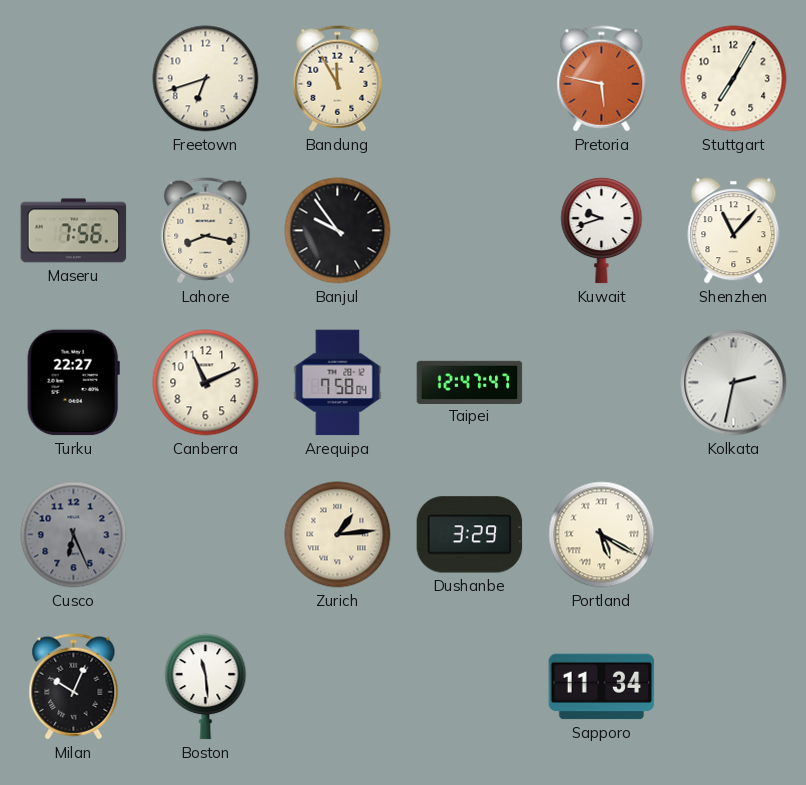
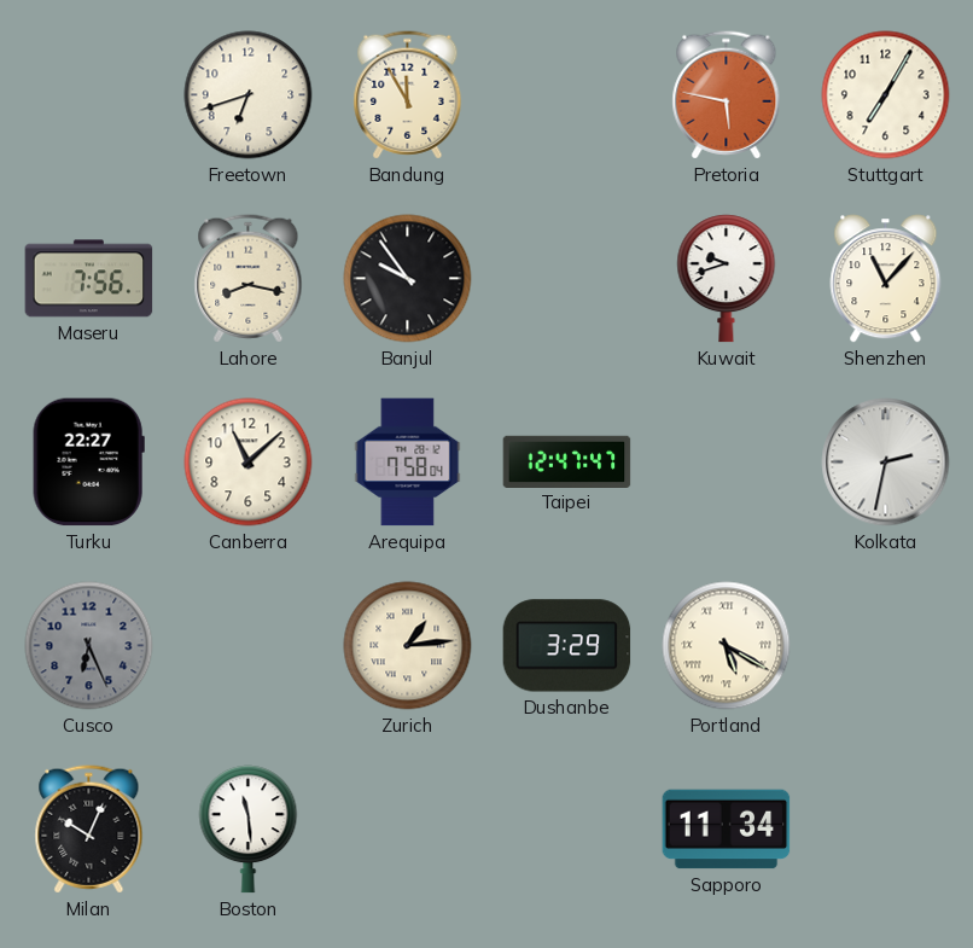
Canberra: 11:11 -> 11:08 (249, 463)
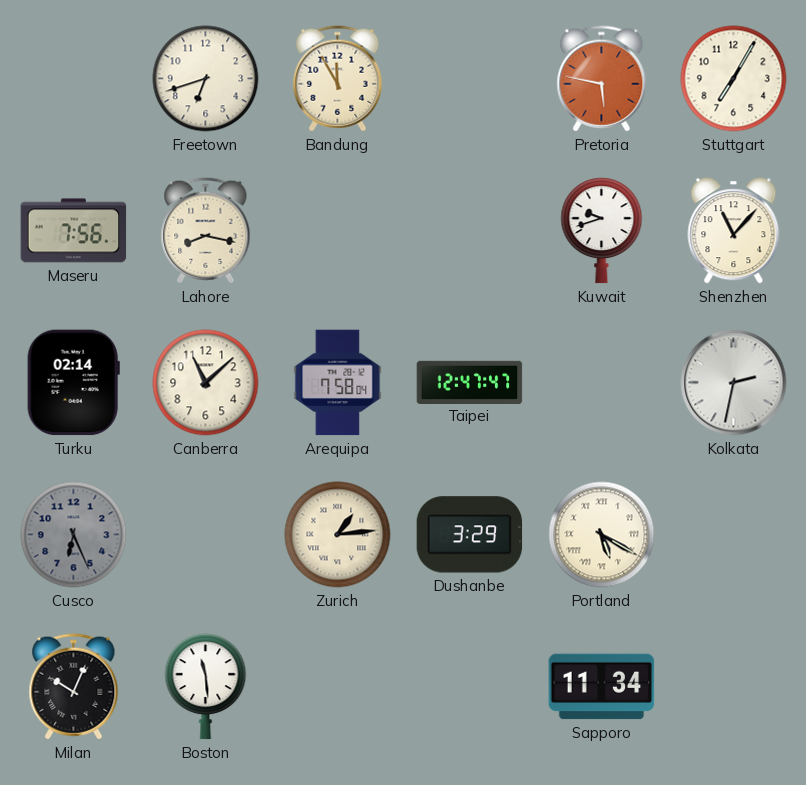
Banjul: 9:54 -> none (408, 279)
Turku: 22:27 -> 02:14 (73, 383)
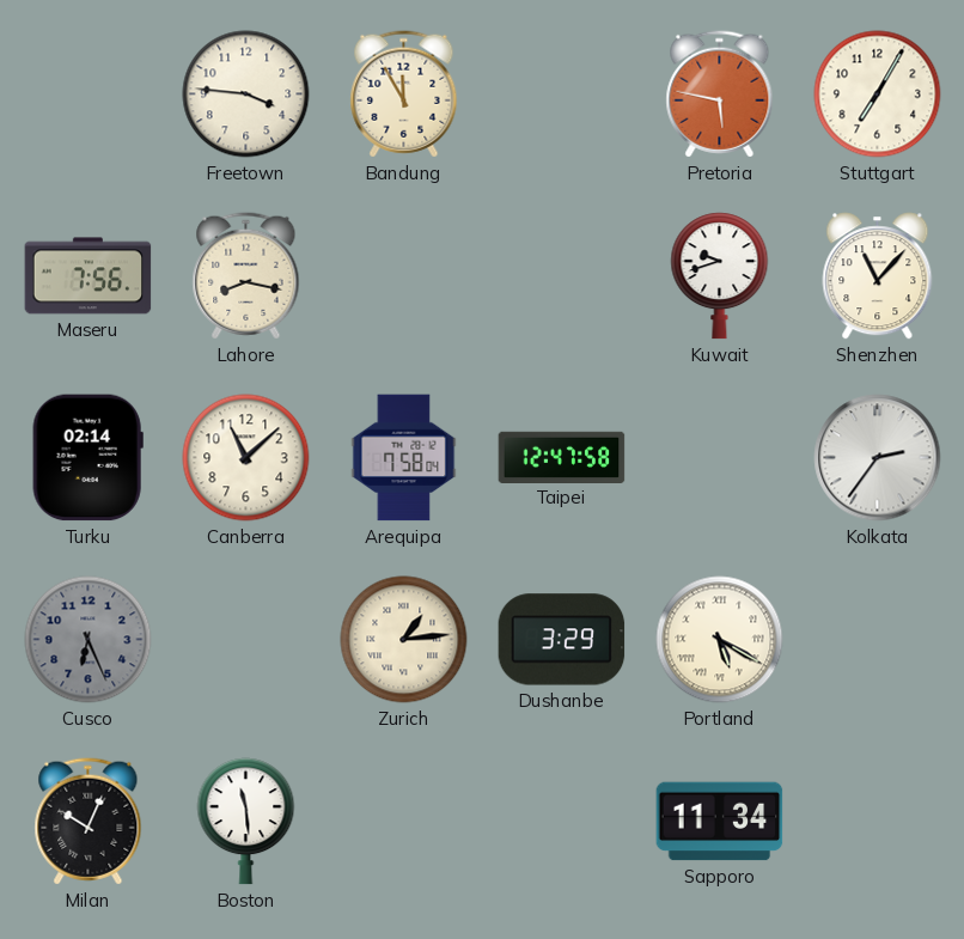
Freetown: 6:42 -> 3:46 (246, 94)
Taipei: 12:47:47 -> 12:47:58 (562, 457)
Kolkata: 2:32 -> 2:36 (878, 458)
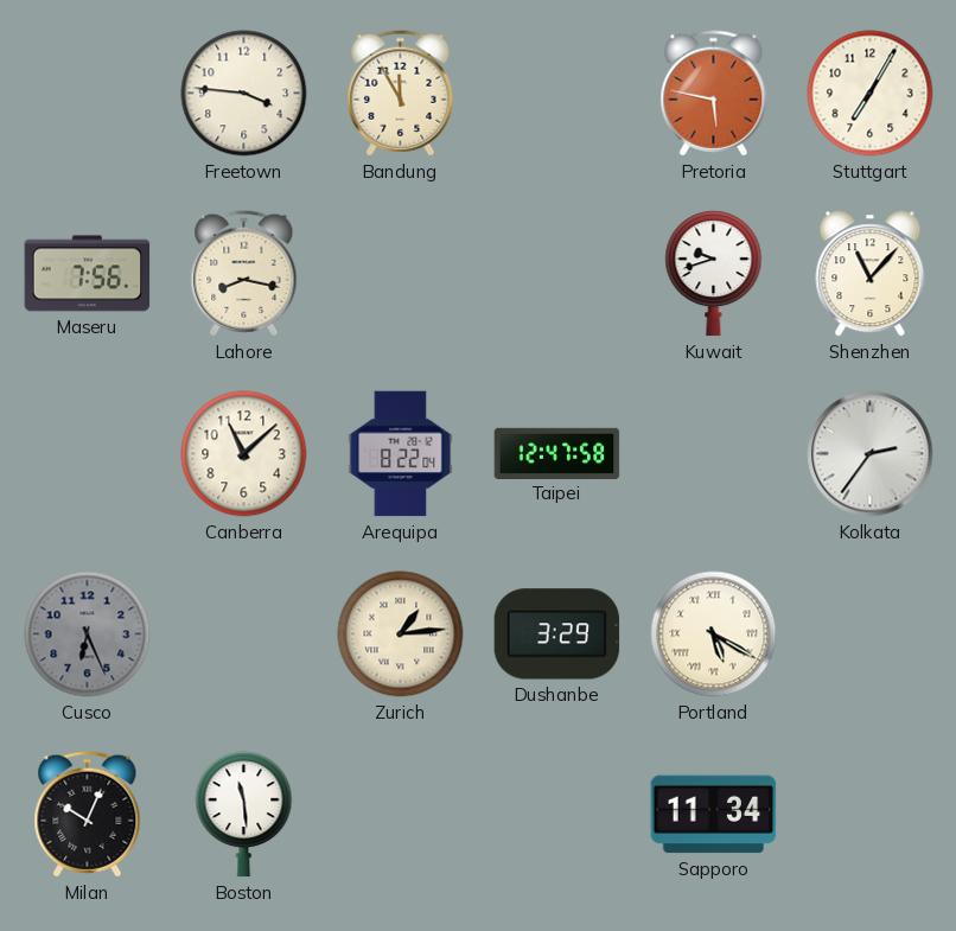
Turku: 02:14 -> none (87, 458)
Arequipa: 7:58 -> 8:22 (401, 454)
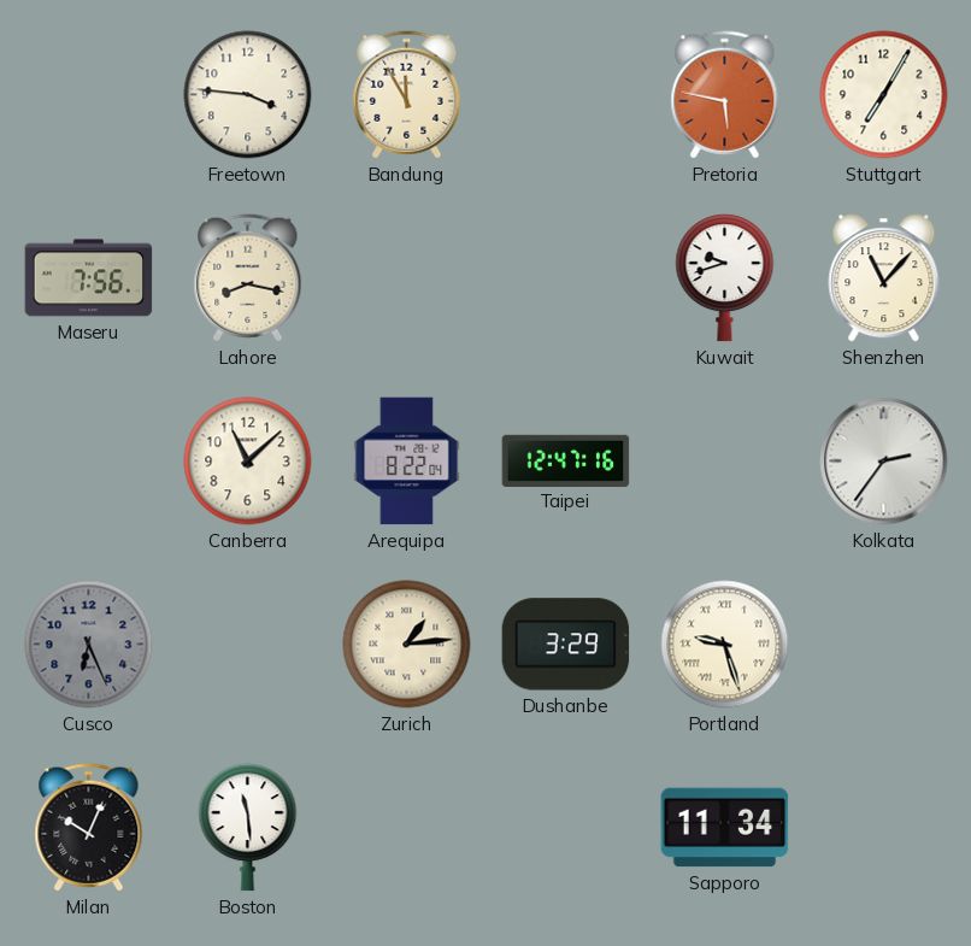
Taipei: 12:47:58 -> 12:47:16 (566, 460)
Portland: 5:20 -> 9:27 (725, 645)
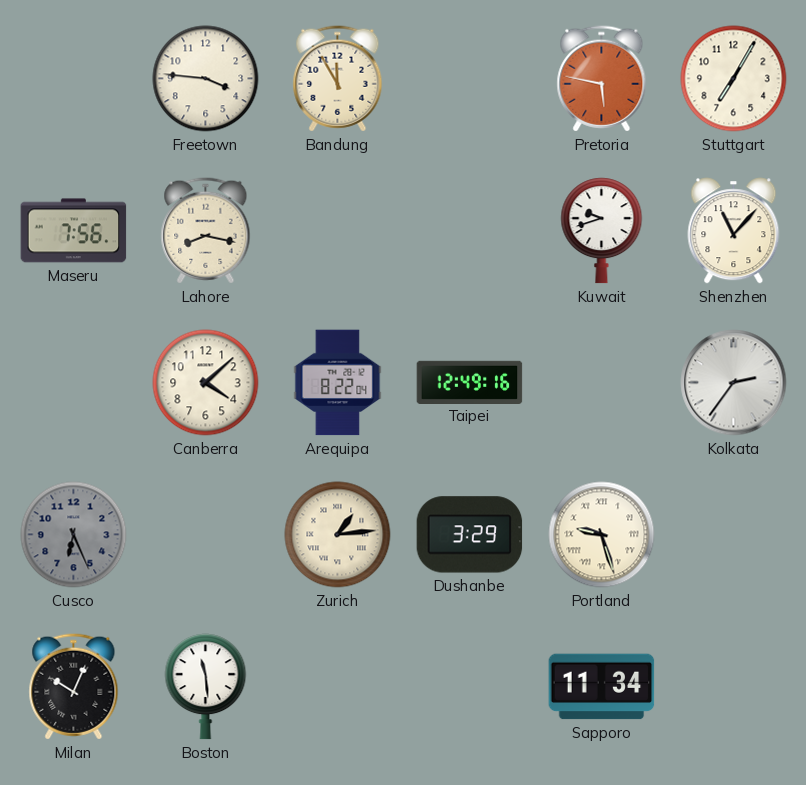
Canberra: 11:08 -> 4:08 (206, 383)
Taipei: 12:47 -> 12:49 (470, 382)
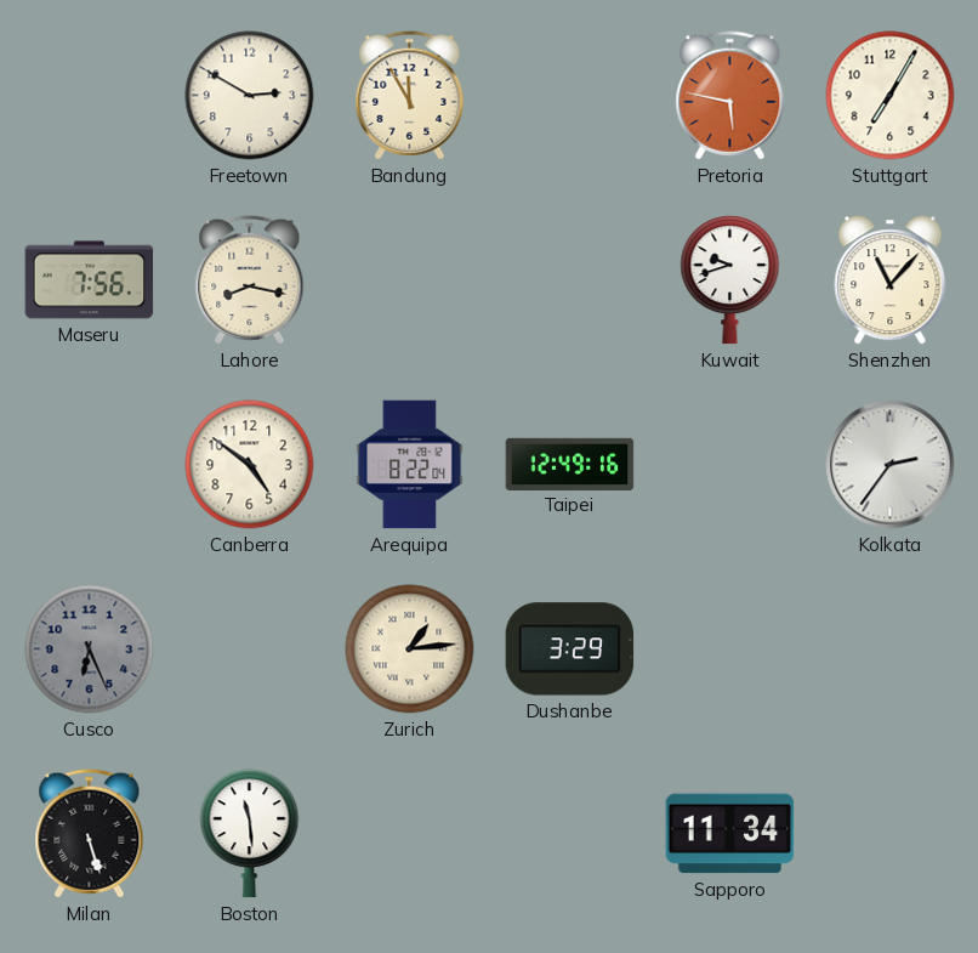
Freetown: 3:46 -> 2:50 (250, 96)
Canberra: 4:08 -> 4:51 (250, 465)
Portland: 9:27 -> none (602, 535)
Milan: 10:04 -> 5:27 (90, 834)
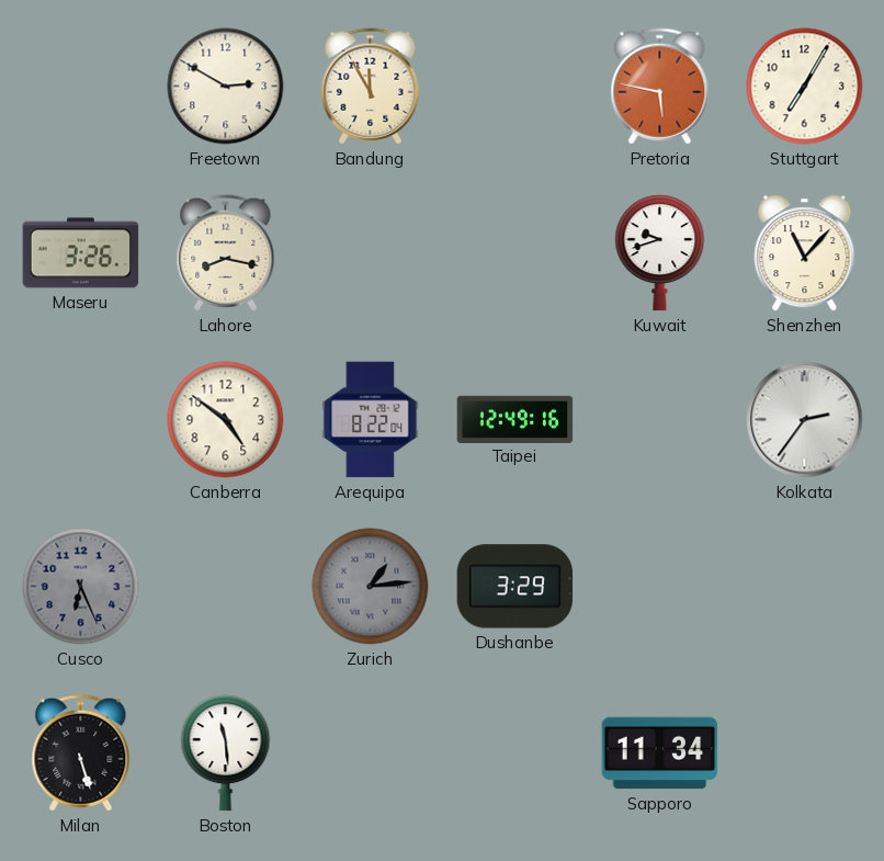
Maseru: 7:56 -> 3:26 (81, 253)
Zurich dial: cream -> grey (371, 587)
